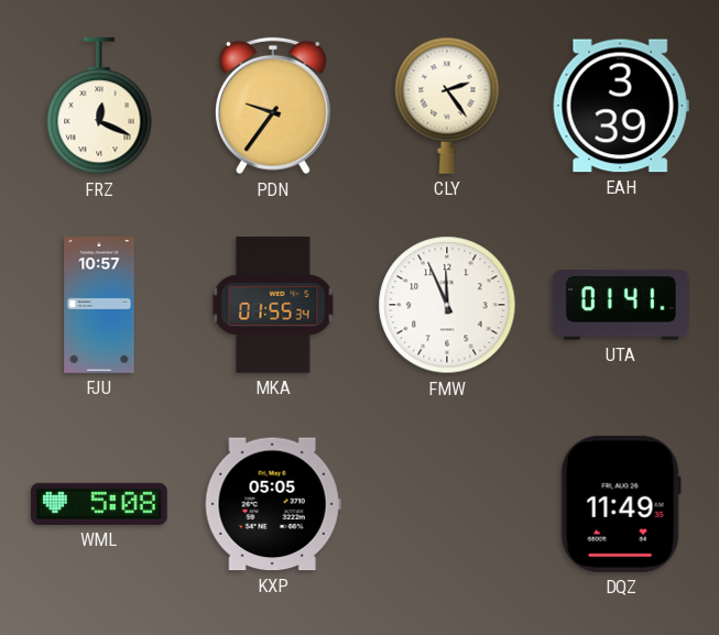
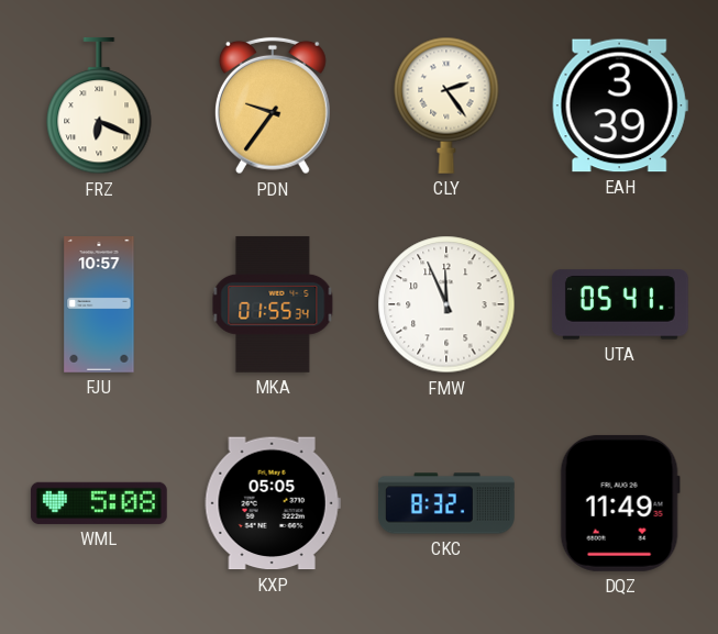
FRZ: 12:19 -> 6:19 (99, 105)
UTA: 01:41 -> 05:41 (620, 304)
CKC: none -> 8:32 (448, 503)
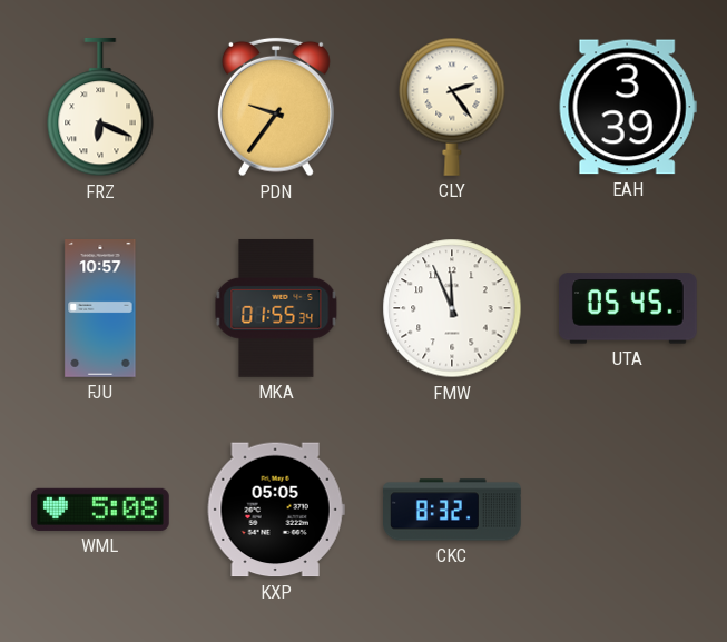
UTA: 05:41 -> 05:45 (628, 308)
DQZ: 11:49 -> none (620, 503)
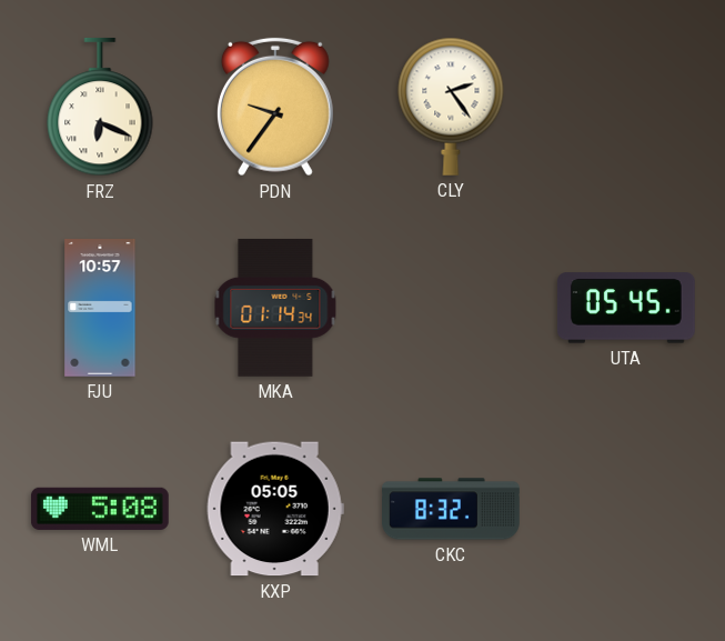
EAH: 3:39 -> none (628, 107)
MKA: 01:55 -> 01:14 (275, 308)
FMW: 11:56 -> none (452, 308)
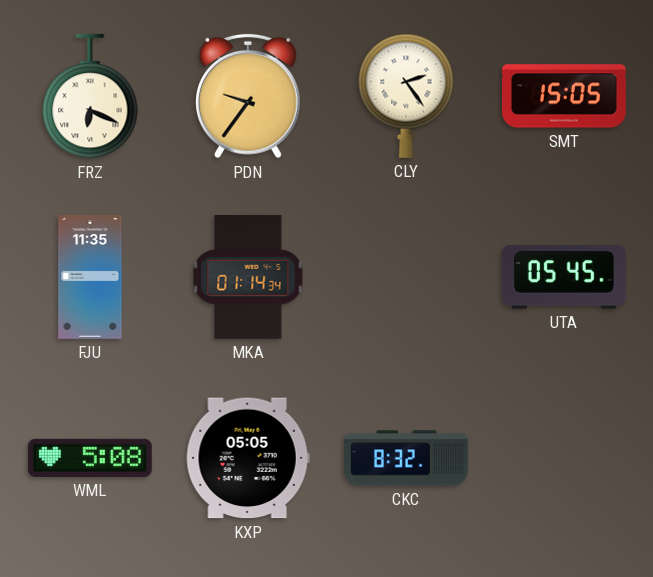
SMT: none -> 15:05 (565, 96)
FJU: 10:57 -> 11:35 (90, 278)
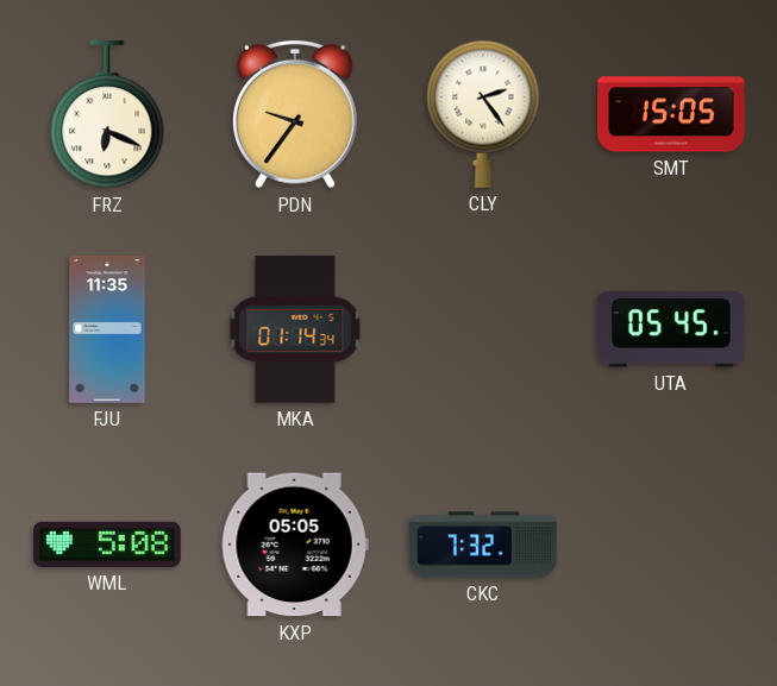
CKC: 8:32 -> 7:32 (484, 545)
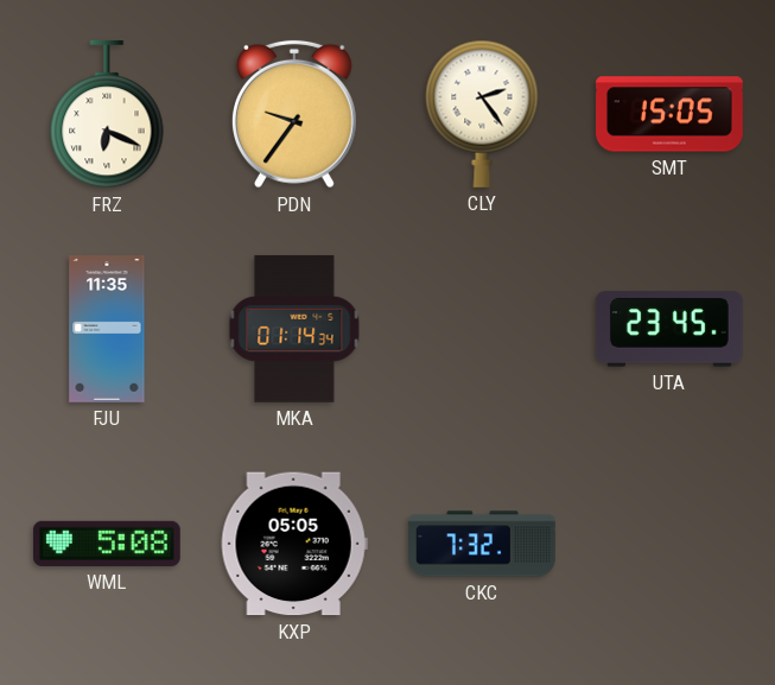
UTA: 05:45 -> 23:45 (669, 329)
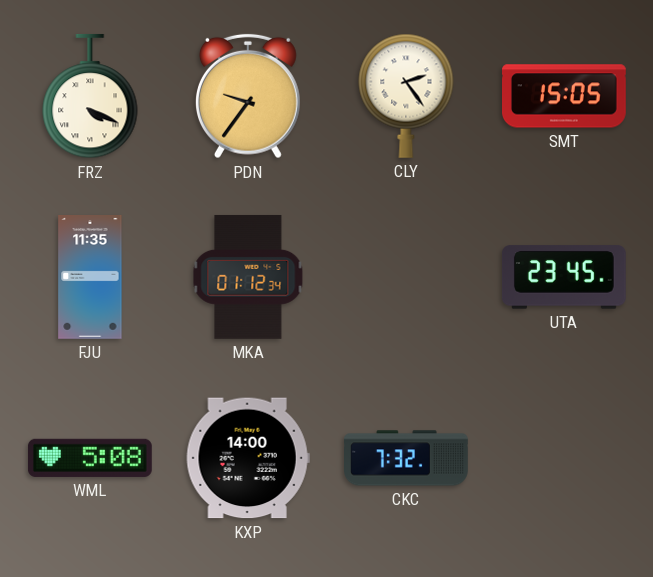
FRZ: 6:19 -> 4:19 (90, 96)
MKA: 01:14 -> 01:12 (248, 277)
KXP: 05:05 -> 14:00 (248, 458)
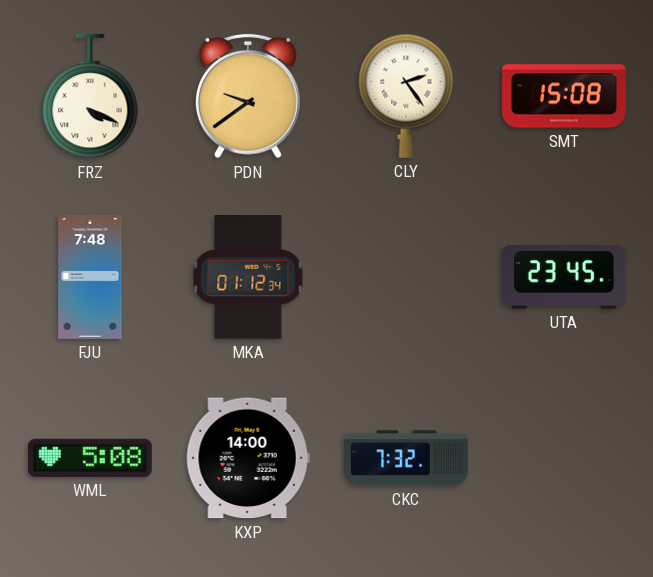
PDN: 9:36 -> 9:39 (248, 96)
SMT: 15:05 -> 15:08 (565, 96)
FJU: 11:35 -> 7:48 (90, 278)
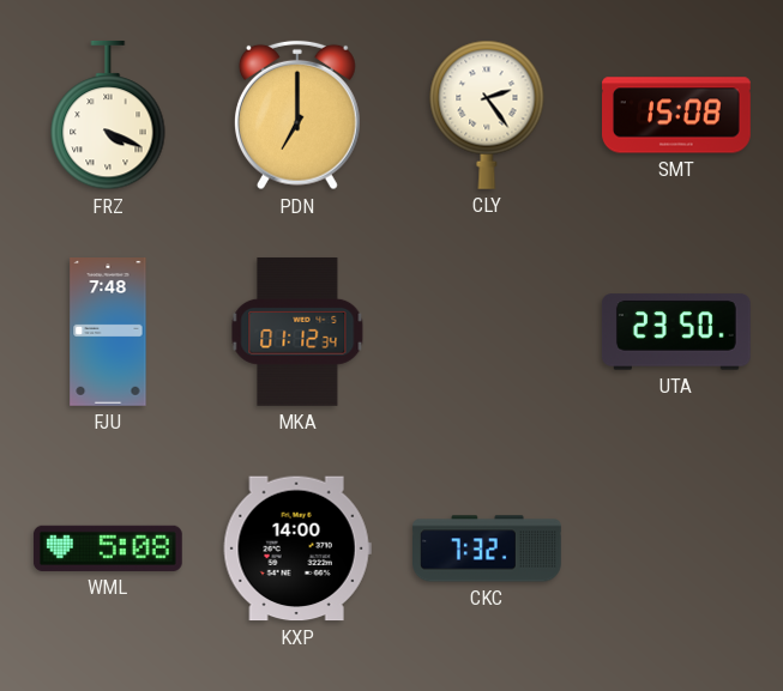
PDN: 9:39 -> 7:00 (297, 115)
UTA: 23:45 -> 23:50 (676, 332)
